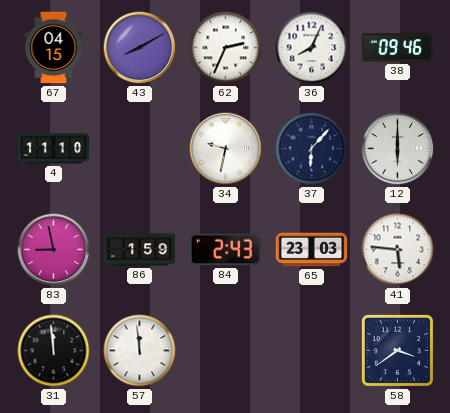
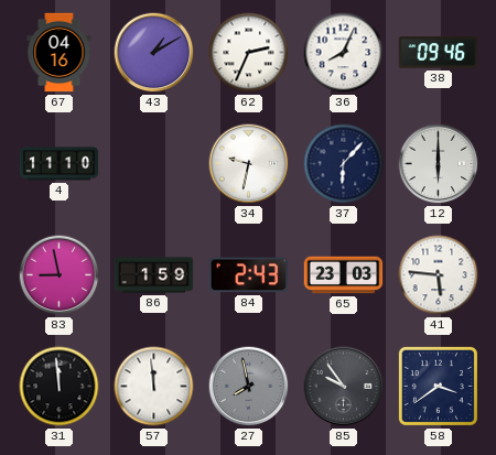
67: 04:15 -> 04:16 (60, 53)
43: 8:10 -> 1:10 (154, 53)
27: none -> 7:58 (249, 387)
85: none -> 9:54 (344, 387)
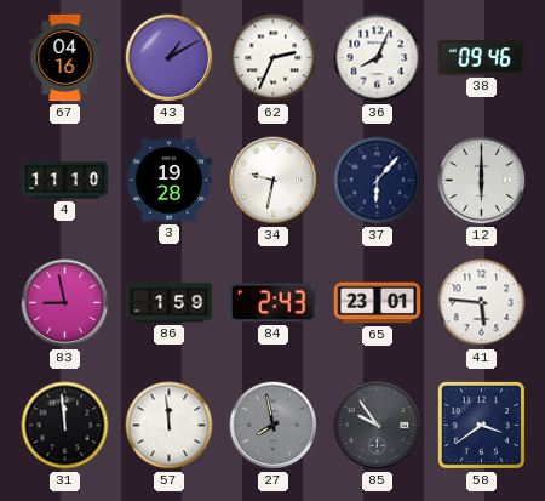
3: none -> 19:28 (170, 181)
65: 23:03 -> 23:01 (378, 303)
